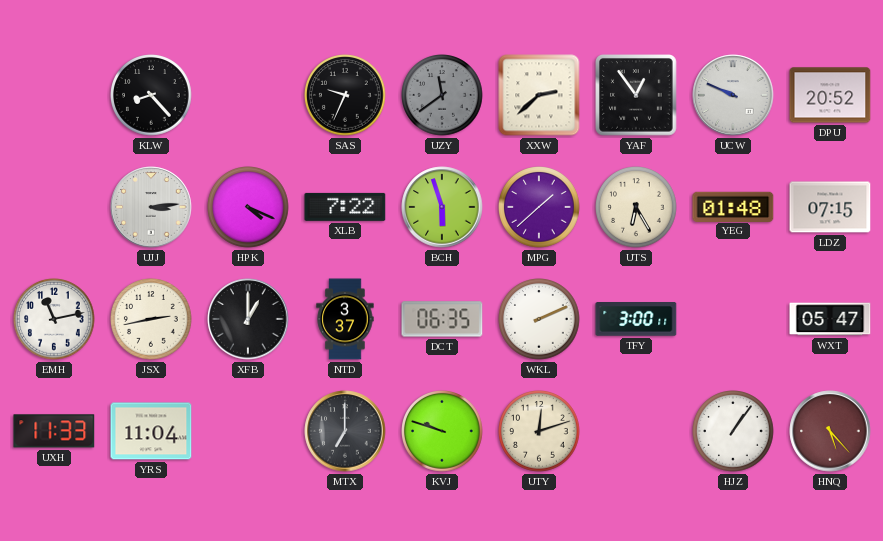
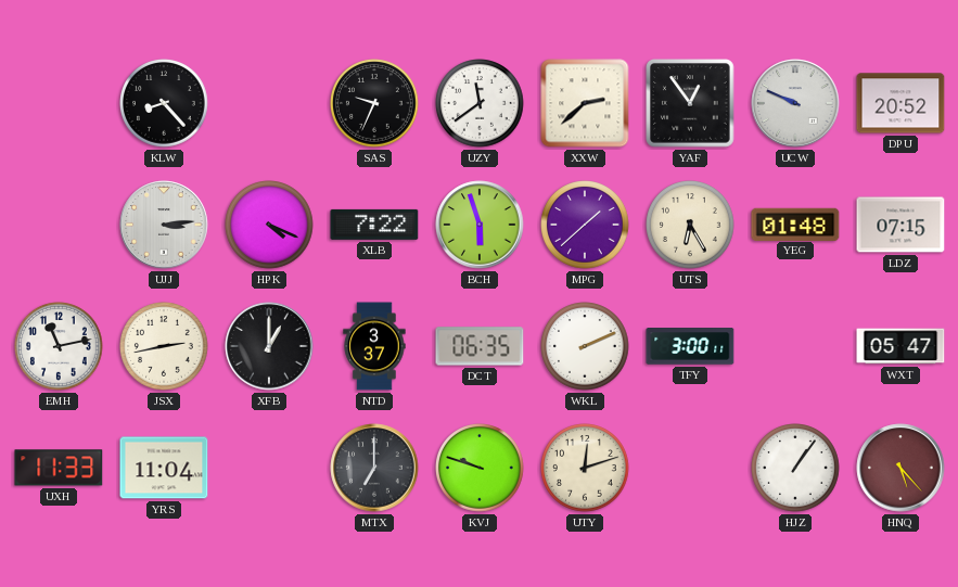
UZY dial: grey -> white (480, 103)
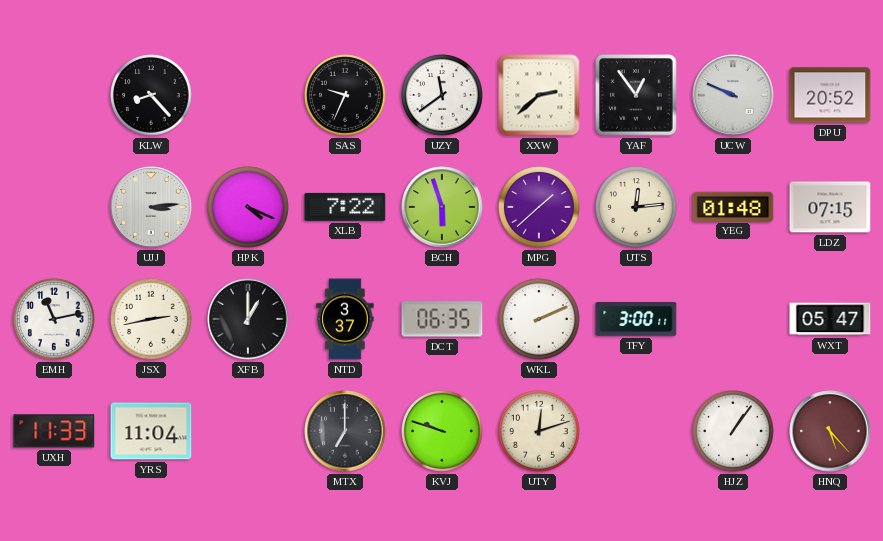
UTS: 6:25 -> 12:14 (636, 207)
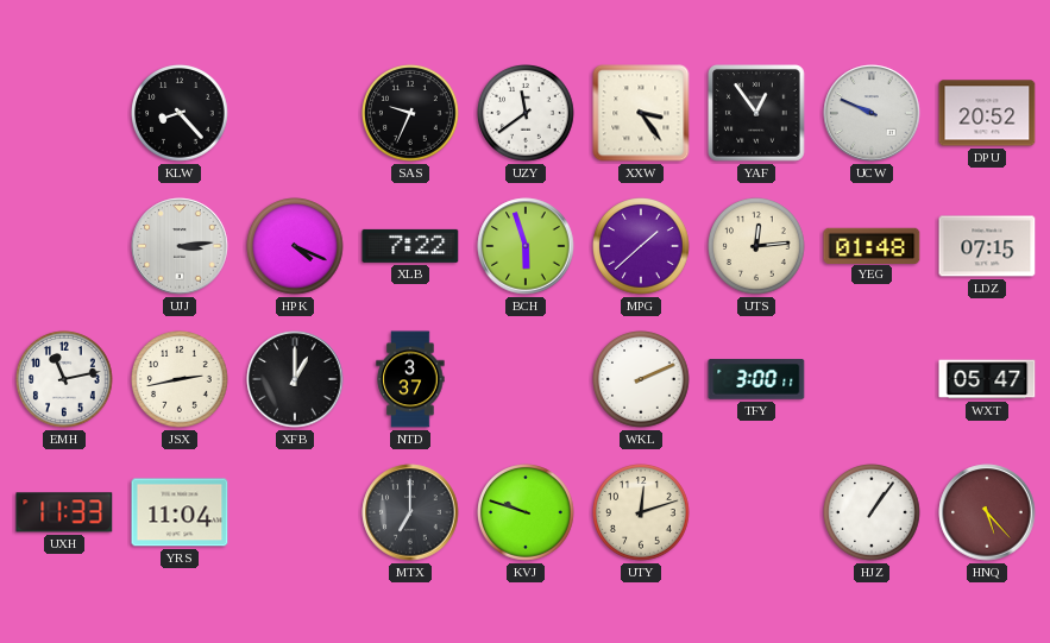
XXW: 2:38 -> 3:24 (641, 113)
DCT: 06:35 -> none (442, 319)
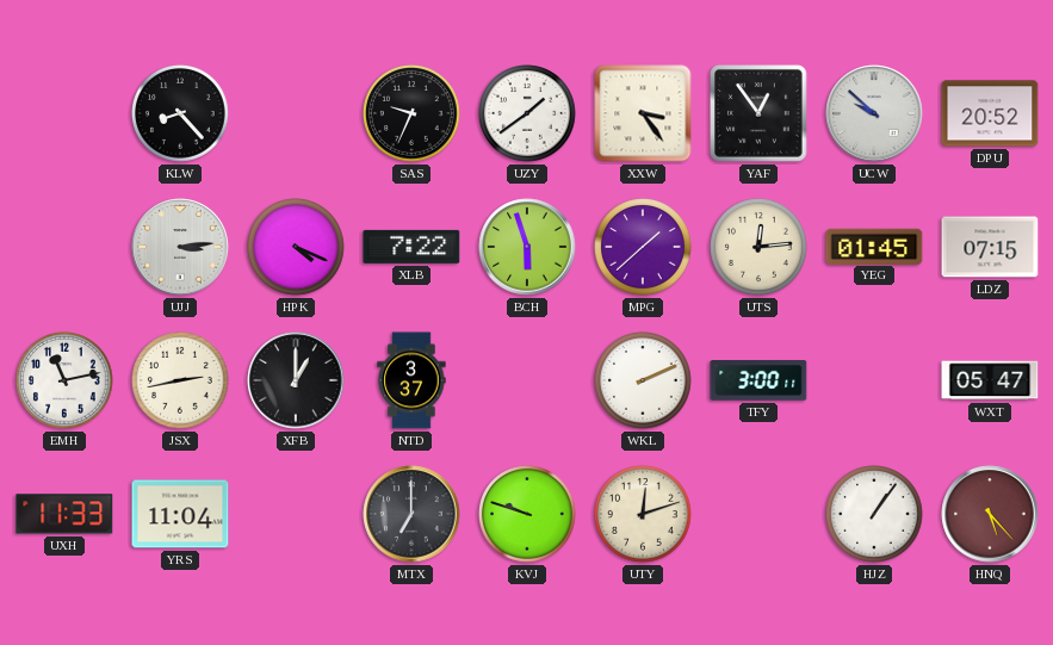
UZY: 11:39 -> 1:39 (527, 113)
UCW: 9:49 -> 9:52 (874, 113)
YEG: 01:48 -> 01:45 (874, 246)
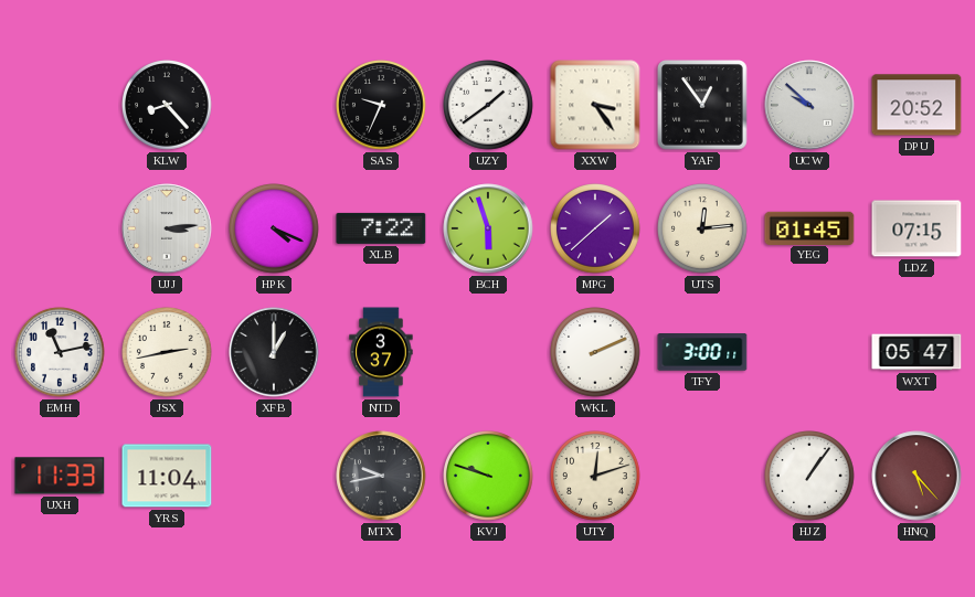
MTX: 7:00 -> 9:43 (381, 476)
